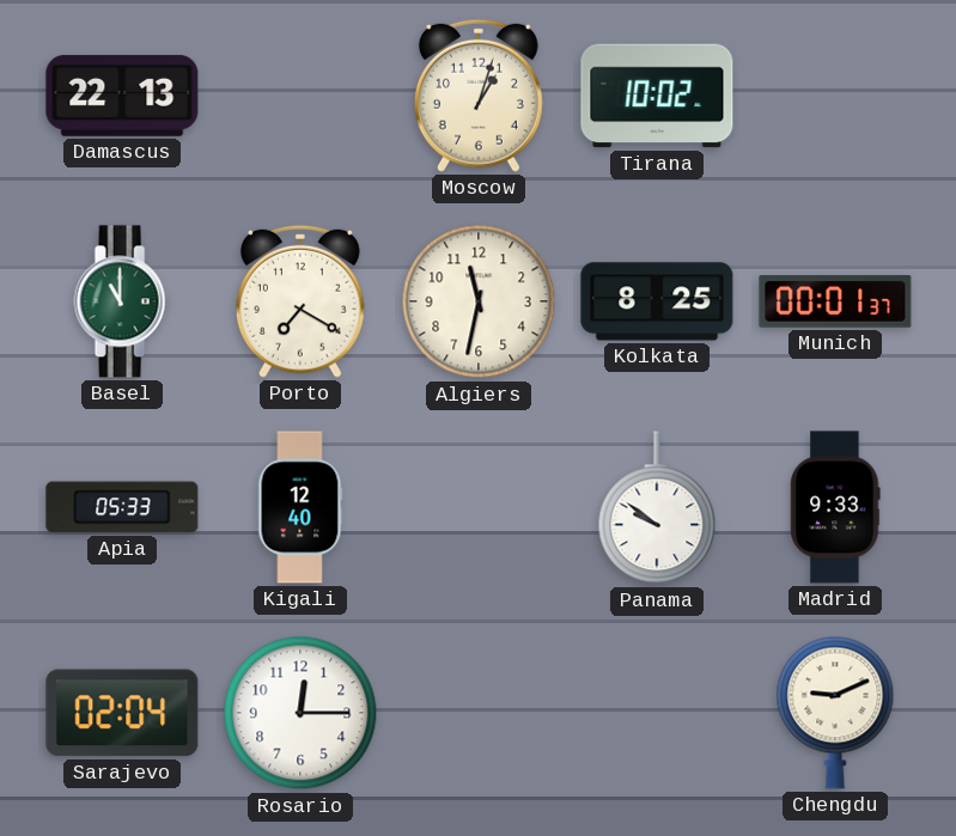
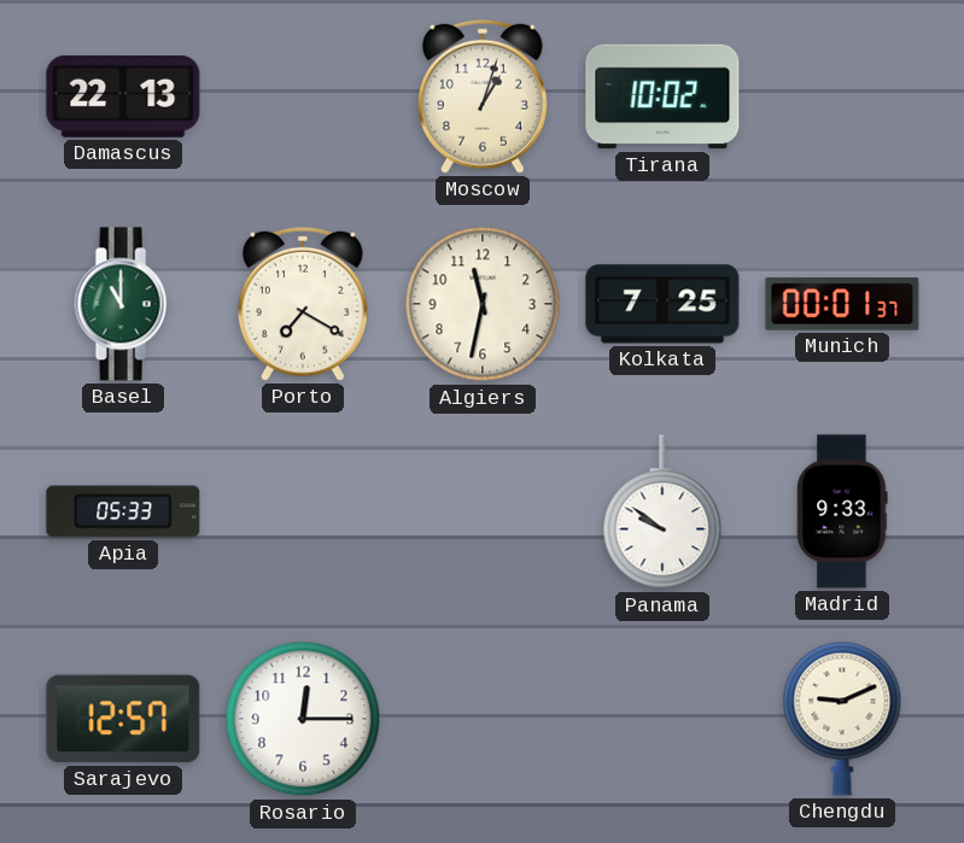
Kolkata: 8:25 -> 7:25 (662, 304)
Kigali: 12:40 -> none (300, 507)
Sarajevo: 02:04 -> 12:57 (123, 719)
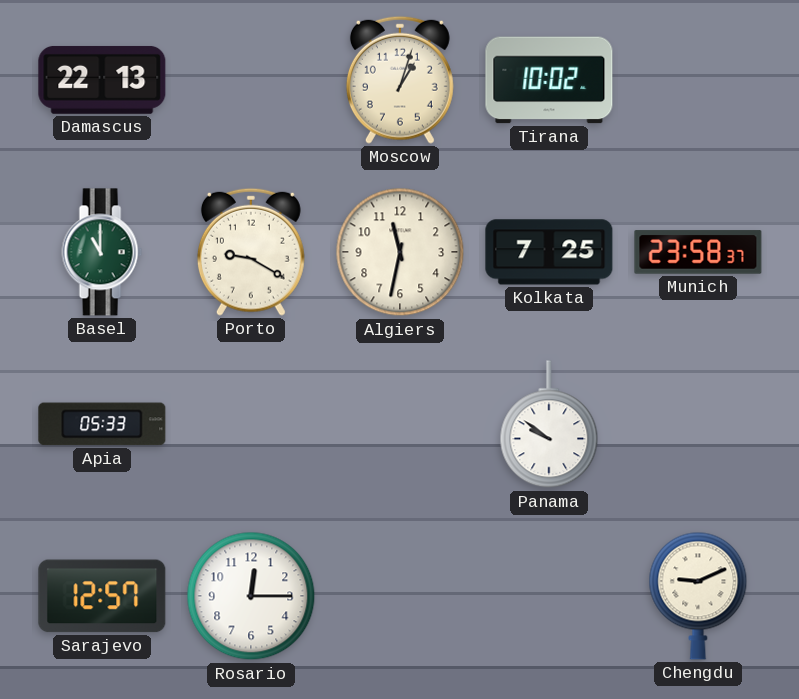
Porto: 7:20 -> 9:20 (251, 252)
Munich: 00:01 -> 23:58 (698, 252)
Madrid: 9:33 -> none (842, 511)
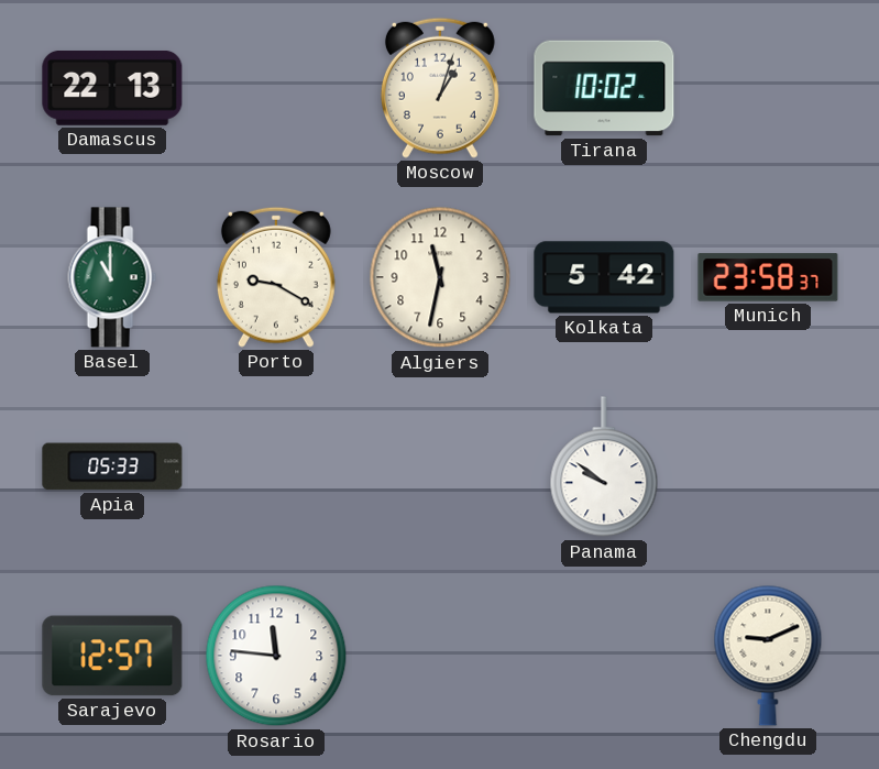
Kolkata: 7:25 -> 5:42 (604, 277)
Rosario: 12:15 -> 11:46 (276, 656)
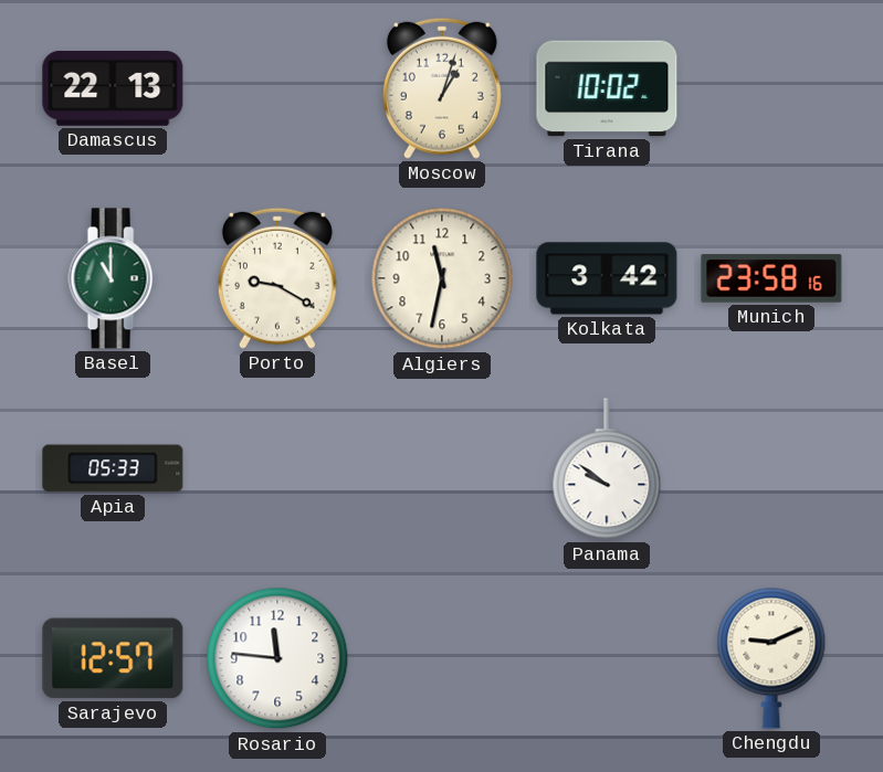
Kolkata: 5:42 -> 3:42 (607, 278)
Munich: 23:58:37 -> 23:58:16 (771, 278)
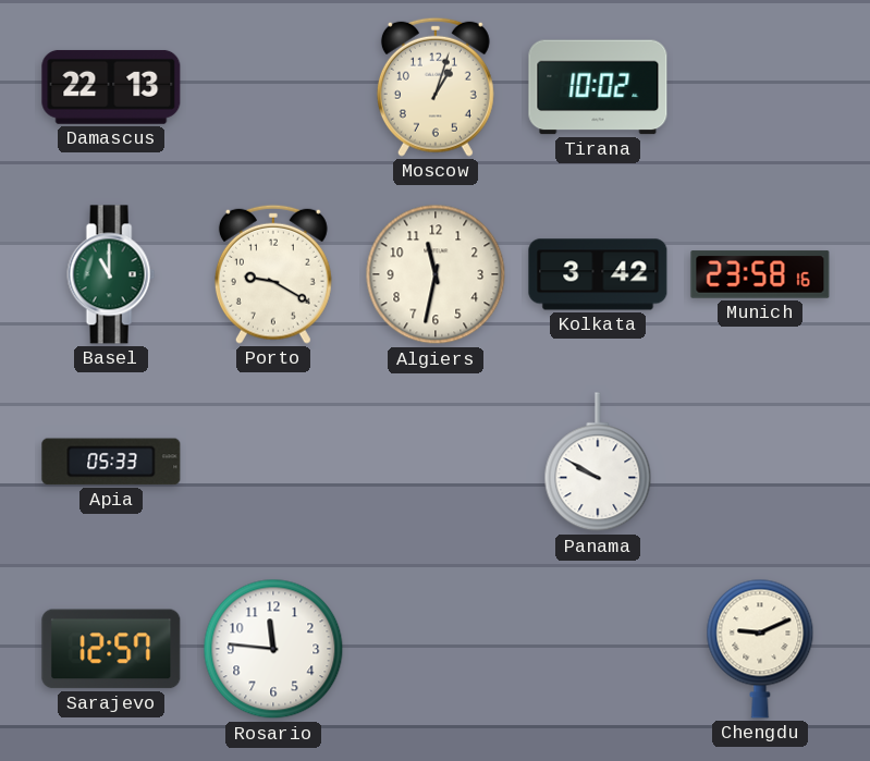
Panama: 9:51 -> 9:50 (598, 463)
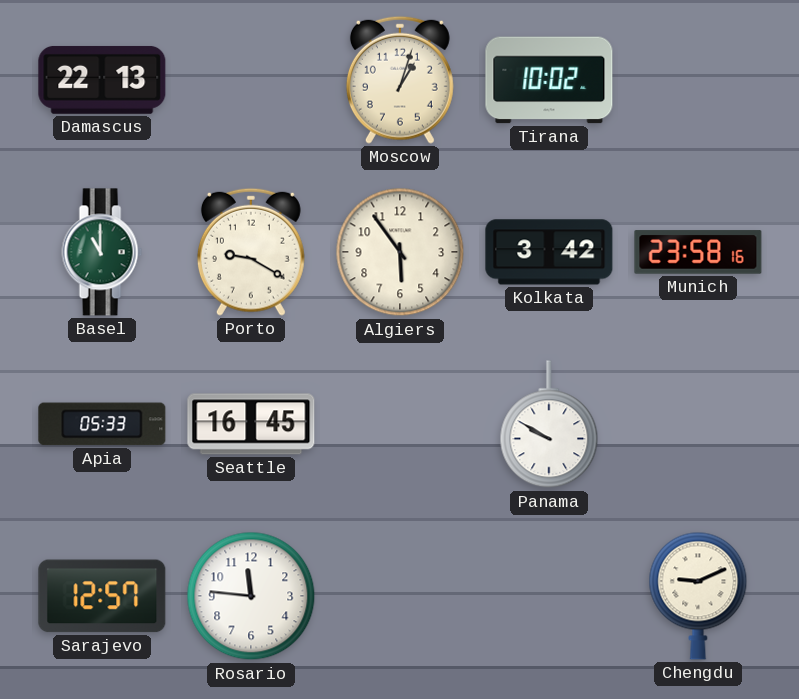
Algiers: 11:32 -> 5:54 (400, 252)
Seattle: none -> 16:45 (251, 424)
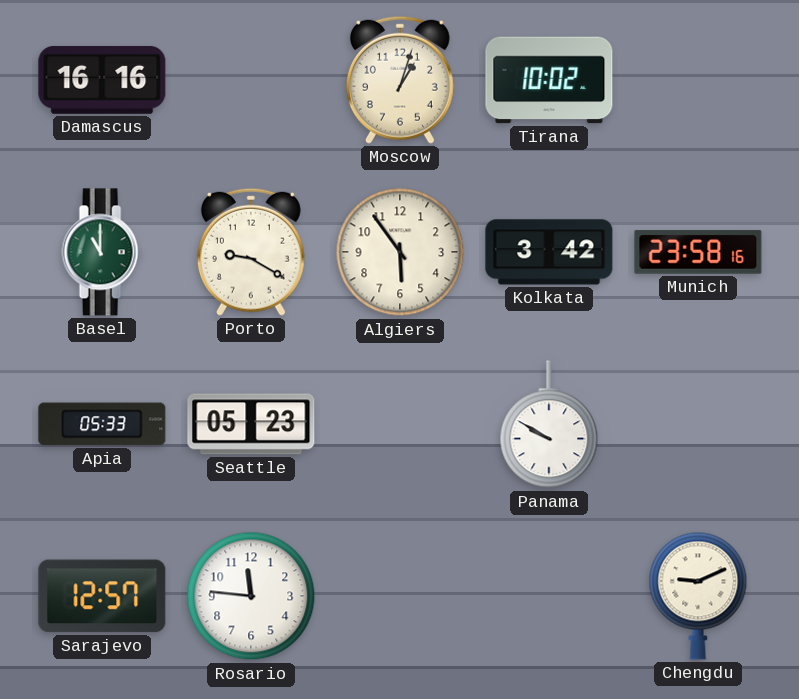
Damascus: 22:13 -> 16:16 (102, 80)
Seattle: 16:45 -> 05:23 (251, 424)
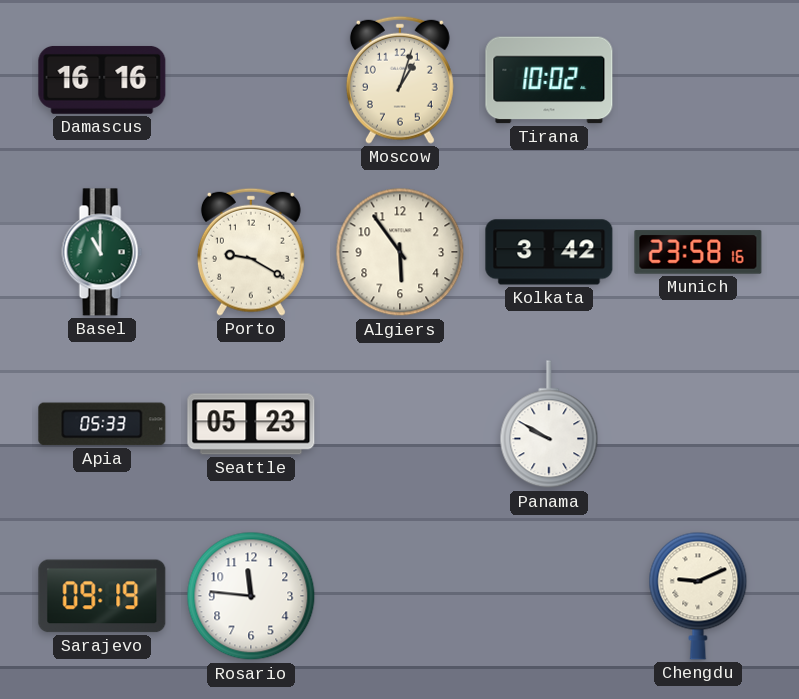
Sarajevo: 12:57 -> 09:19 (102, 596)
